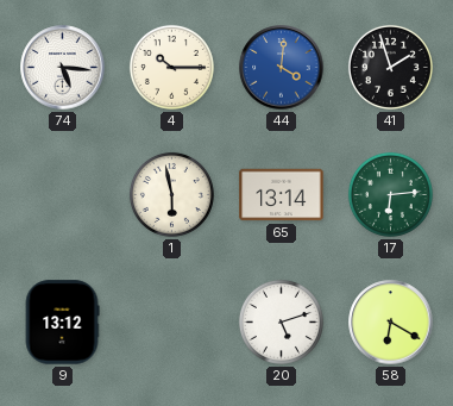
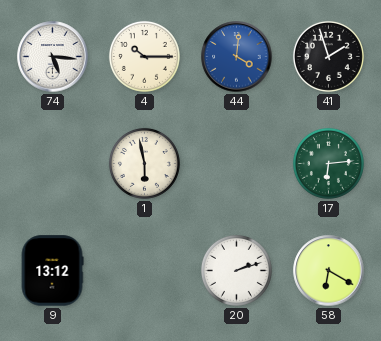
65: 13:14 -> none (282, 195)
20: 5:12 -> 2:12 (236, 270)
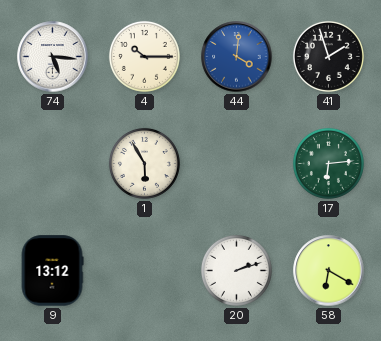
1: 5:58 -> 5:55 (144, 163)
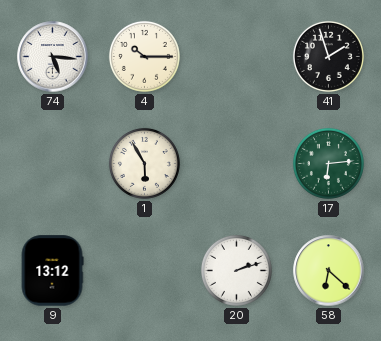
44: 4:01 -> none (237, 57)
58: 6:20 -> 6:22 (329, 271)
